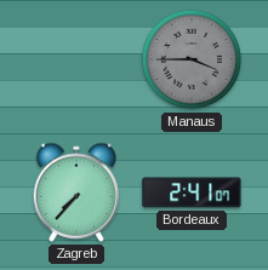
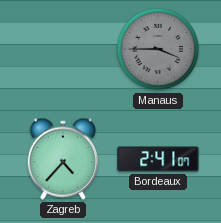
Zagreb: 7:37 -> 4:37 (63, 159)
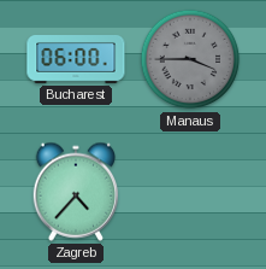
Bucharest: none -> 06:00 (76, 60)
Bordeaux: 2:41 -> none (158, 159)
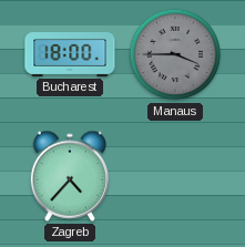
Bucharest: 06:00 -> 18:00 (70, 55)
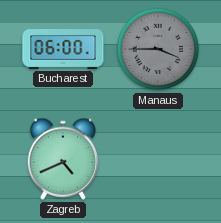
Bucharest: 18:00 -> 06:00 (63, 50)
Zagreb: 4:37 -> 4:41 (63, 159)
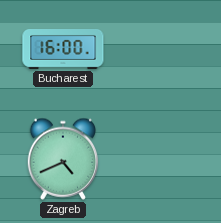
Bucharest: 06:00 -> 16:00 (63, 50)
Manaus: 3:45 -> none (158, 49)
